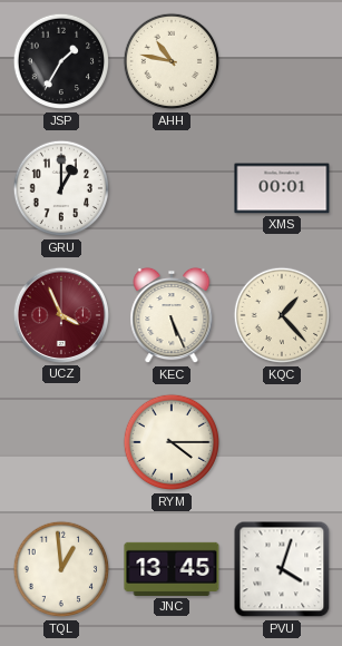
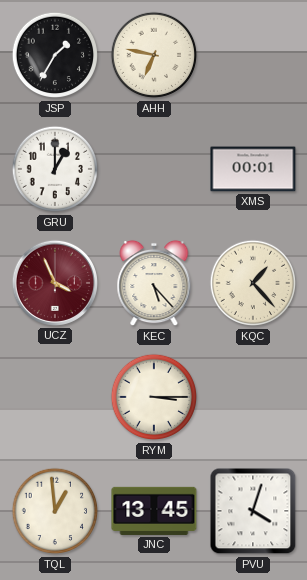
AHH: 10:47 -> 6:47 (154, 55)
KEC: 5:26 -> 5:23 (154, 283)
RYM: 4:15 -> 3:15 (154, 397)
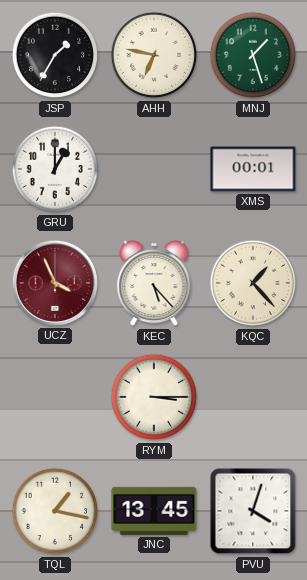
MNJ: none -> 1:27 (253, 55)
TQL: 12:59 -> 1:17 (55, 511)
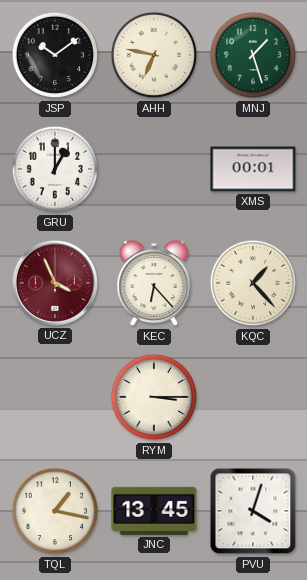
JSP: 1:35 -> 10:09 (55, 55)
KEC: 5:23 -> 6:23 (154, 283)
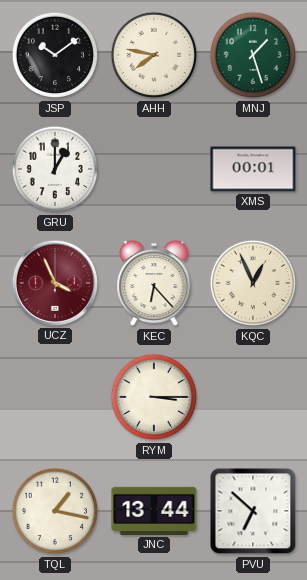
AHH: 6:47 -> 7:47 (154, 55)
KQC: 1:23 -> 12:56 (253, 283)
JNC: 13:45 -> 13:44 (154, 511)
PVU: 4:03 -> 6:52 (253, 511)
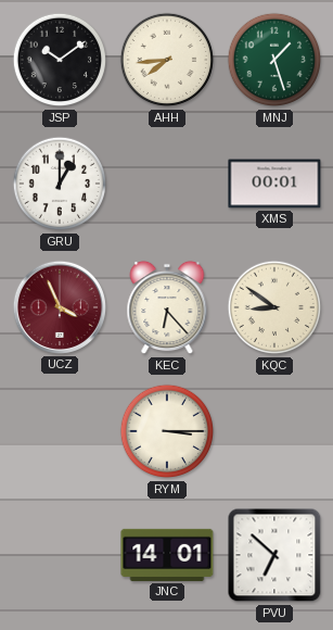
AHH: 7:47 -> 7:44 (167, 60)
KQC: 12:56 -> 8:51 (274, 307)
TQL: 1:17 -> none (55, 511)
JNC: 13:44 -> 14:01 (167, 555)
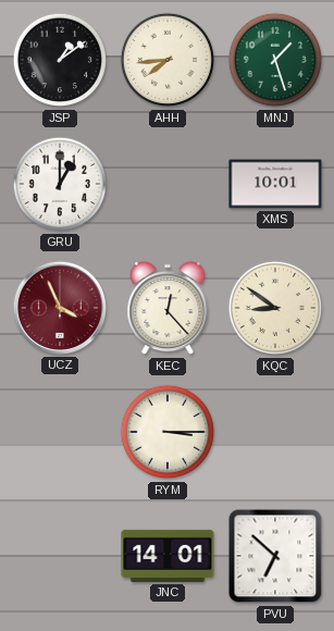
JSP: 10:09 -> 1:09 (60, 60)
XMS: 00:01 -> 10:01 (275, 184)
KEC: 6:23 -> 12:23 (168, 308)
